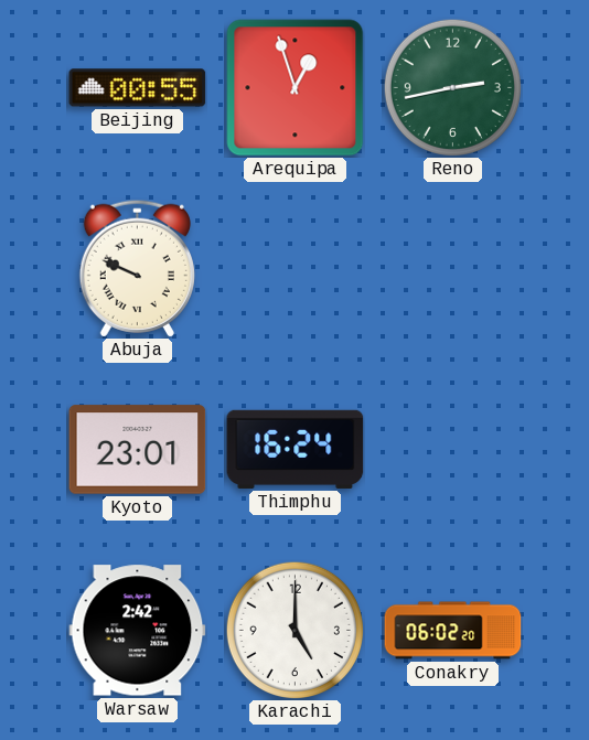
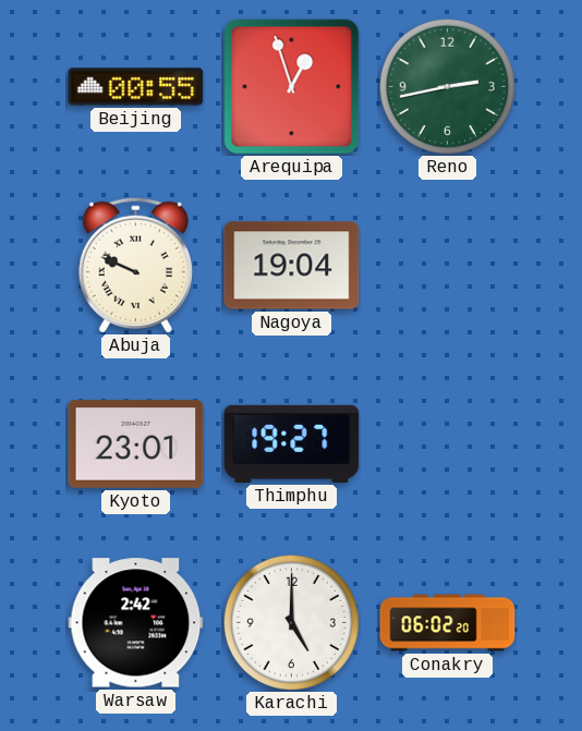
Nagoya: none -> 19:04 (292, 266)
Thimphu: 16:24 -> 19:27 (292, 443)
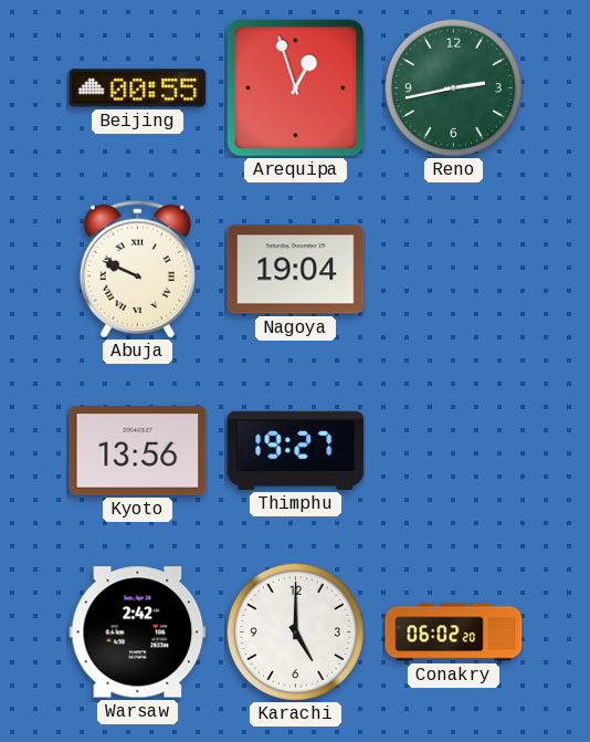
Kyoto: 23:01 -> 13:56 (138, 451)
